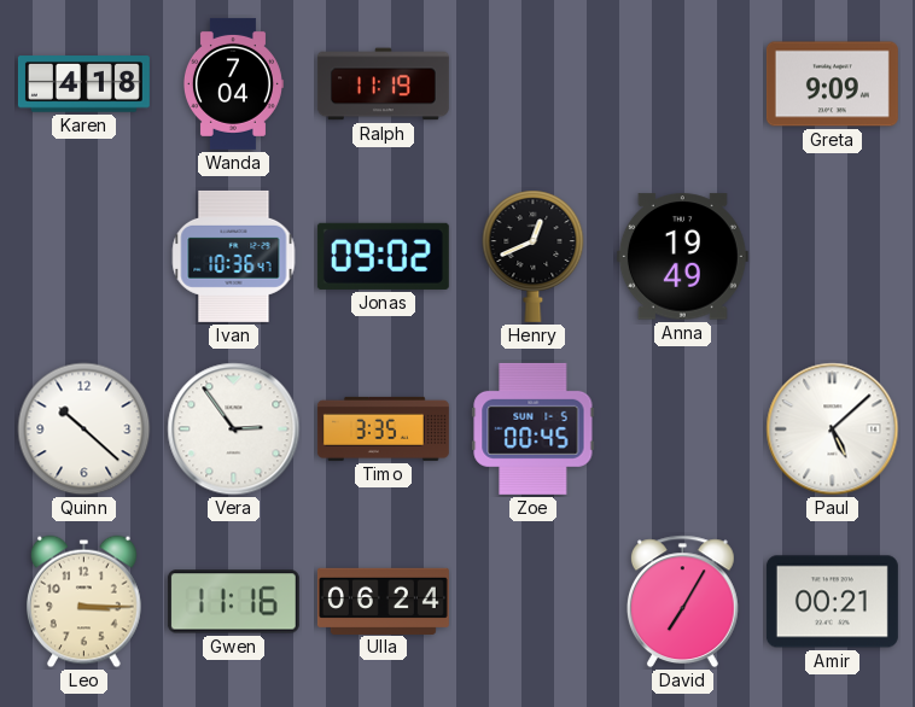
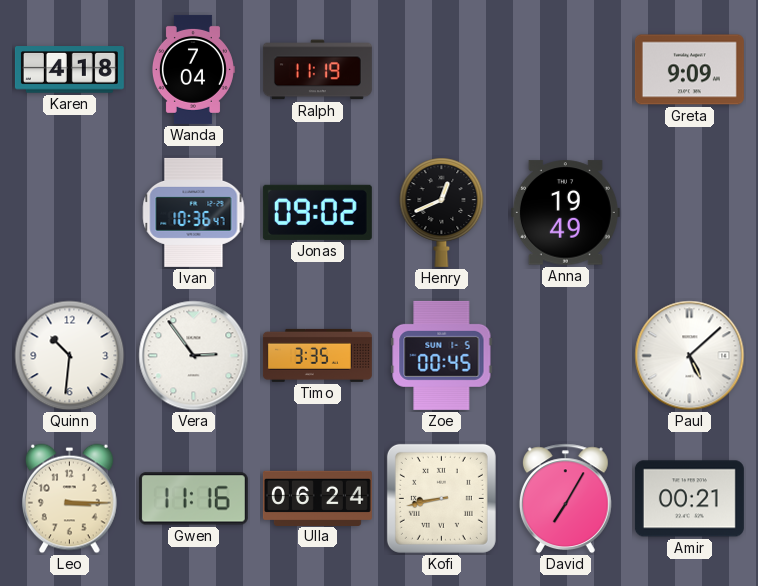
Quinn: 10:22 -> 10:31 (70, 356)
Kofi: none -> 8:43 (441, 498)
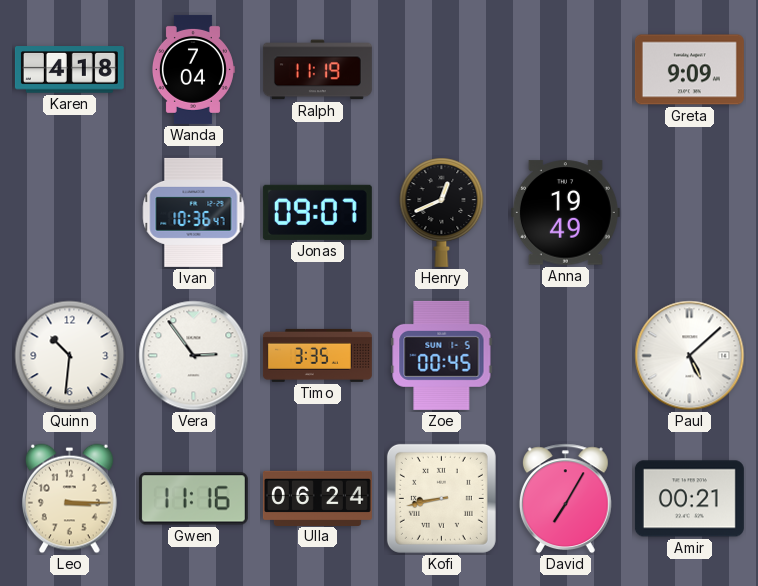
Jonas: 09:02 -> 09:07 (317, 212)
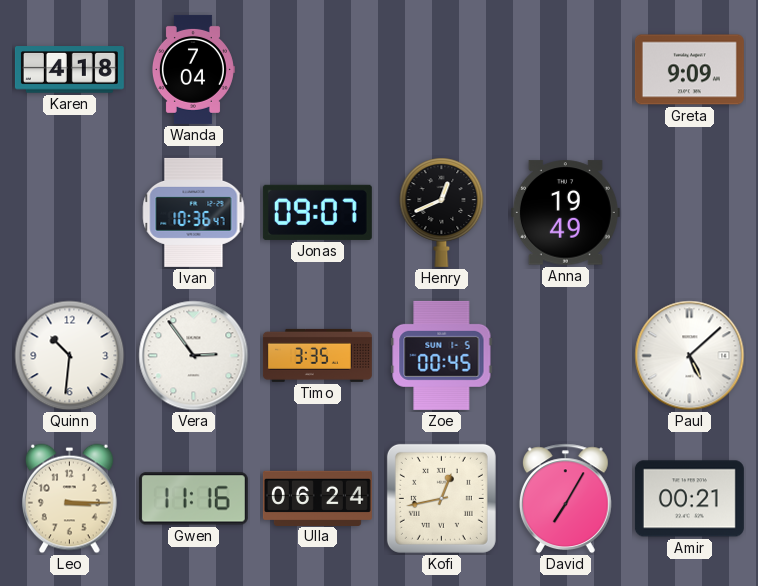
Ralph: 11:19 -> none (317, 70)
Kofi: 8:43 -> 12:43 (441, 498)
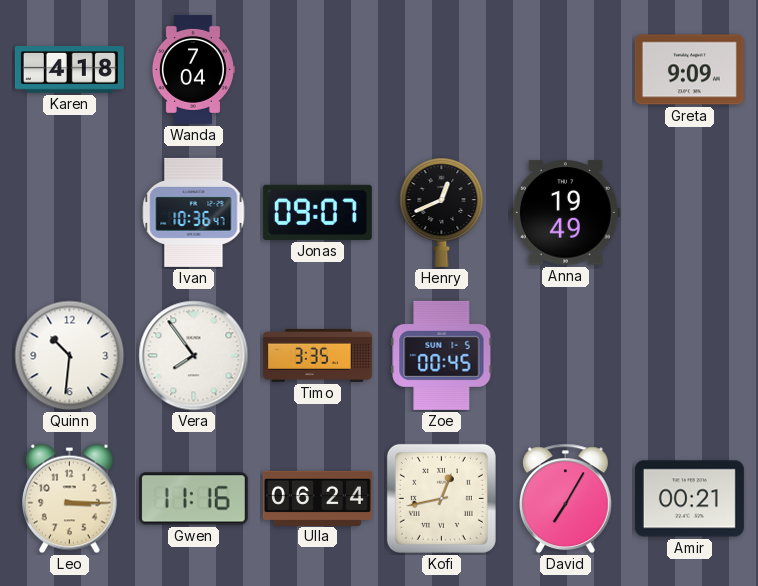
Vera: 2:54 -> 7:54 (194, 356)
Paul: 5:08 -> none (690, 356)
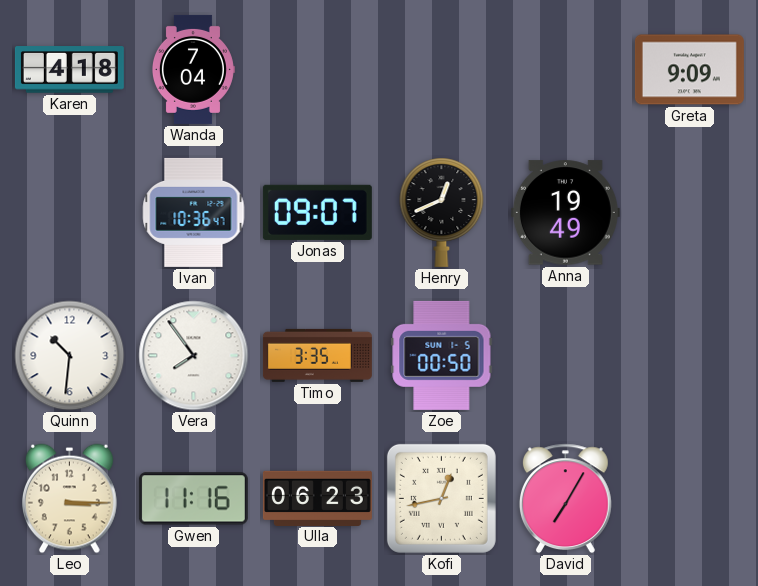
Zoe: 00:45 -> 00:50 (442, 355)
Ulla: 06:24 -> 06:23 (317, 498)
Amir: 00:21 -> none (689, 499)
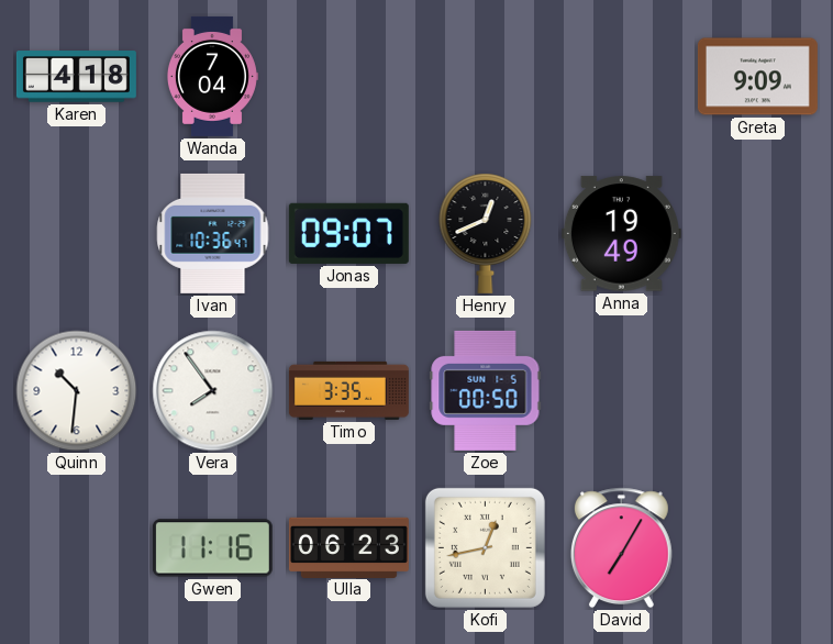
Leo: 3:15 -> none (70, 499)
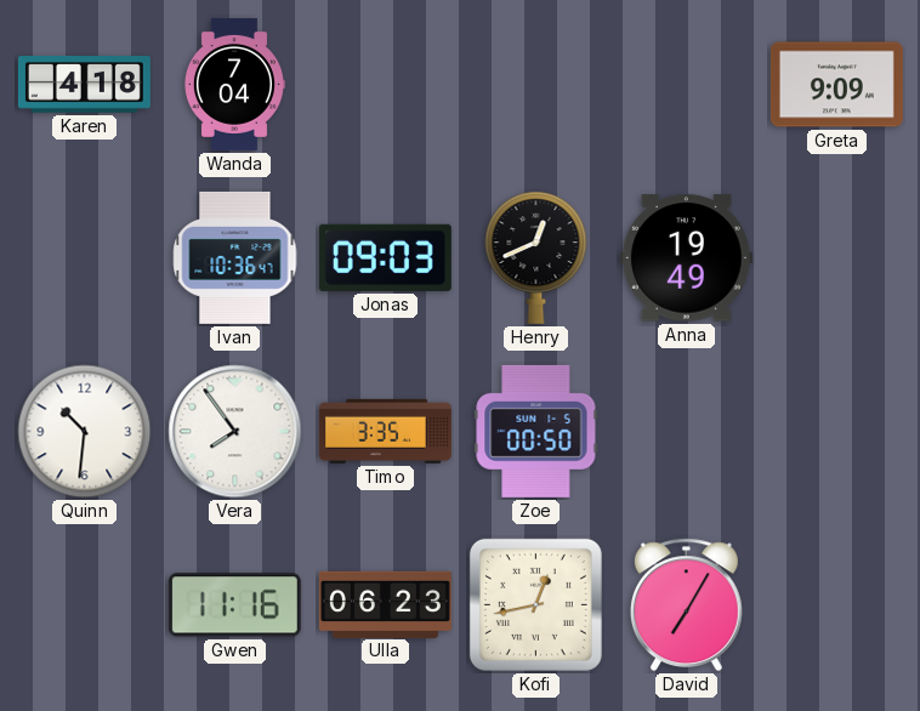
Jonas: 09:07 -> 09:03 (385, 257)
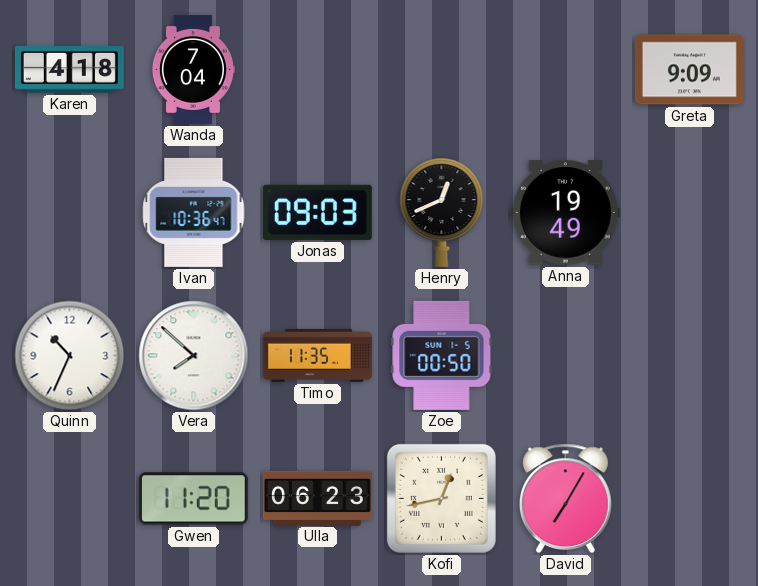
Quinn: 10:31 -> 10:34 (70, 356)
Vera: 7:54 -> 7:52 (194, 356)
Timo: 3:35 -> 11:35 (317, 355)
Gwen: 11:16 -> 11:20 (193, 499)
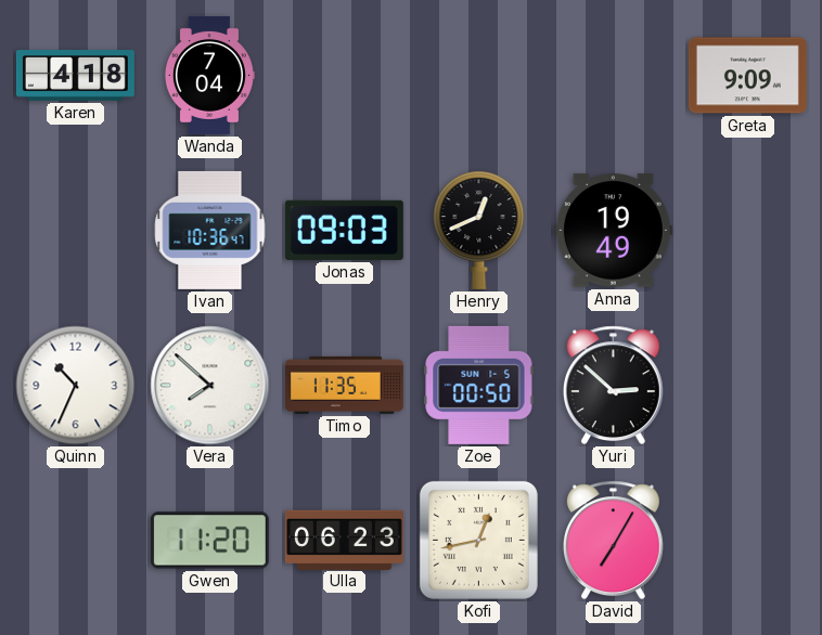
Yuri: none -> 2:52 (613, 386)
